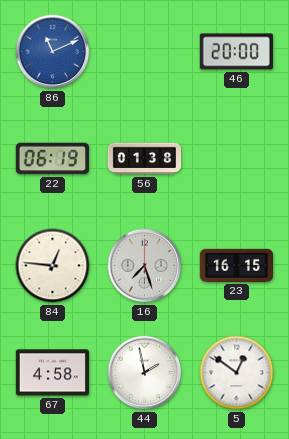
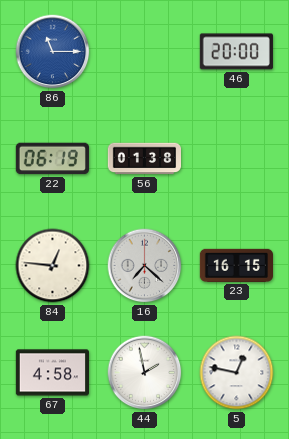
86: 11:11 -> 11:15 (53, 52)
16: 7:27 -> 7:22 (145, 266)
5: 12:51 -> 12:47 (237, 373)
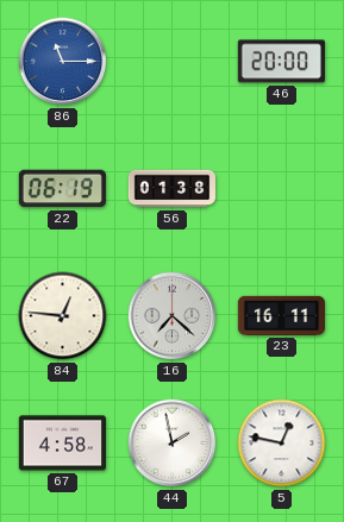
23: 16:15 -> 16:11 (281, 315)
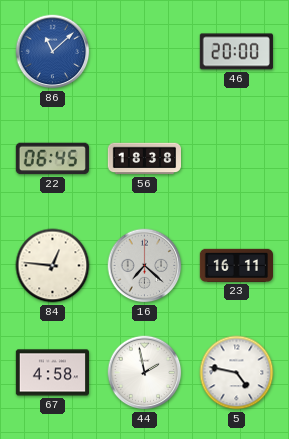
86: 11:15 -> 11:08 (53, 52)
22: 06:19 -> 06:45 (52, 159)
56: 01:38 -> 18:38 (144, 159)
5: 12:47 -> 4:47 (237, 373)
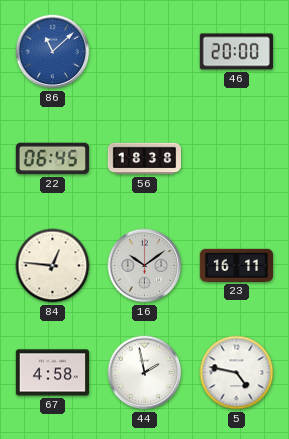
16: 7:22 -> 10:09 (145, 266)
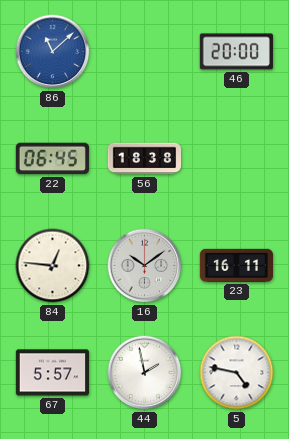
67: 4:58 -> 5:57 (52, 373)
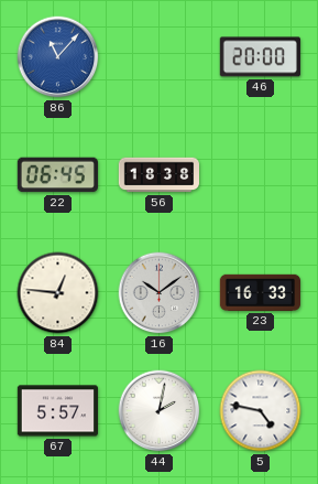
86: 11:08 -> 11:07 (58, 57)
23: 16:11 -> 16:33 (260, 292)
44: 1:58 -> 2:02 (160, 411)
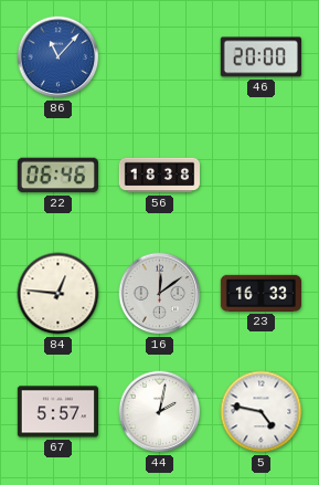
22: 06:45 -> 06:46 (57, 176)
16: 10:09 -> 12:09 (160, 294)
